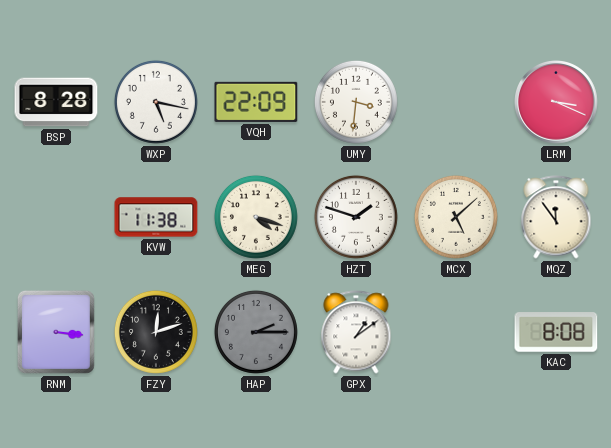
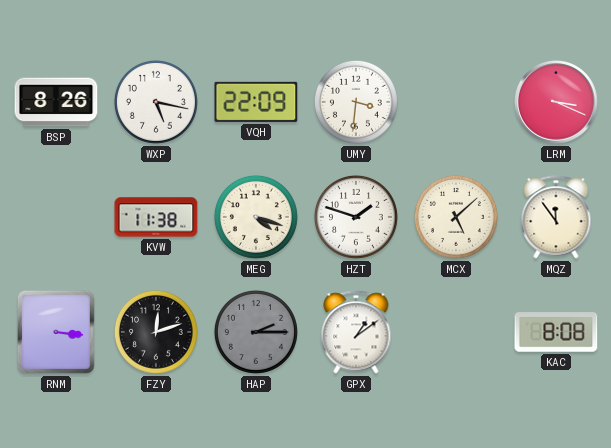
BSP: 8:28 -> 8:26 (56, 102)
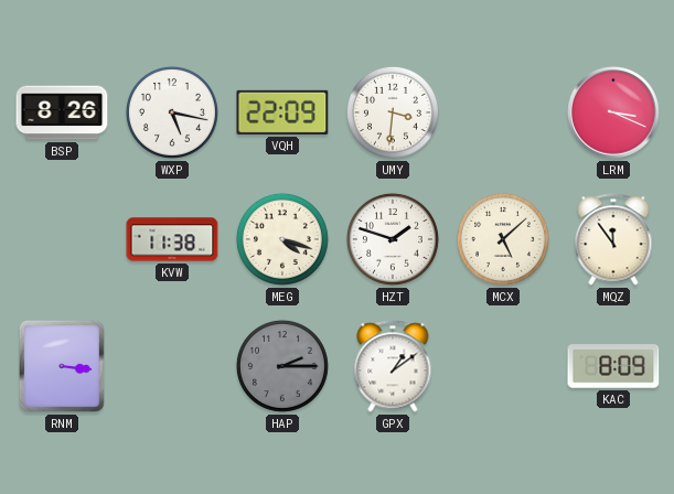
FZY: 12:12 -> none (156, 332)
KAC: 8:08 -> 8:09 (613, 366)
